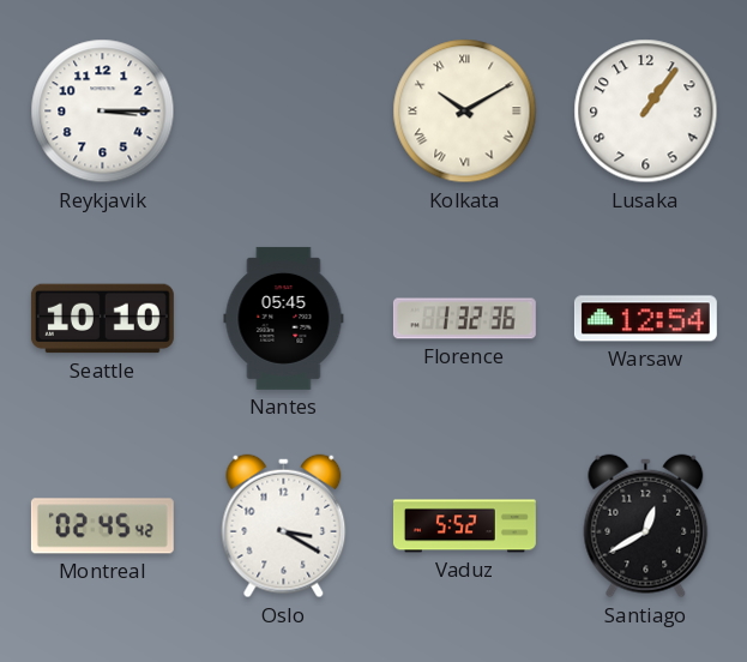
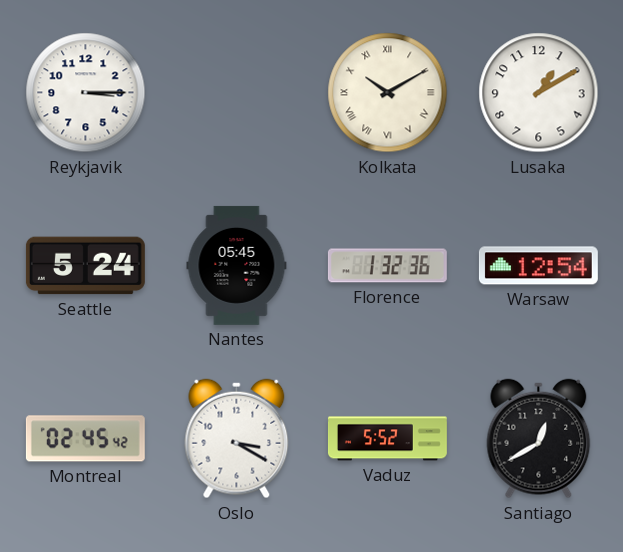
Lusaka: 1:06 -> 1:10 (539, 93)
Seattle: 10:10 -> 5:24 (85, 266)
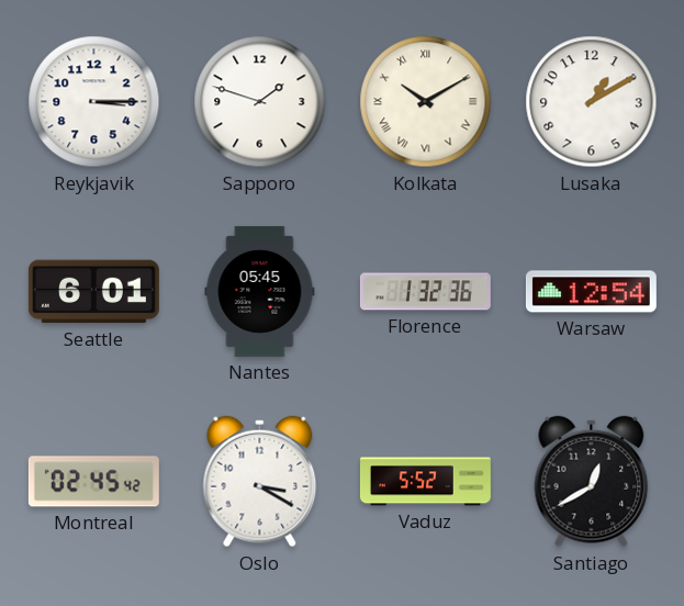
Sapporo: none -> 1:48 (260, 102)
Seattle: 5:24 -> 6:01 (93, 292)
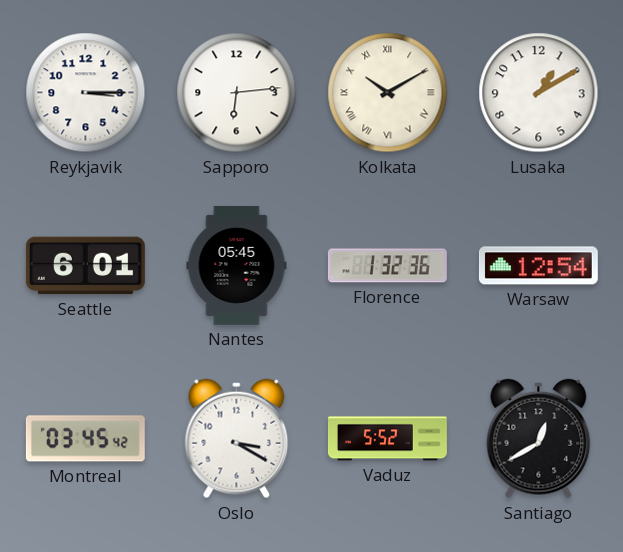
Sapporo: 1:48 -> 6:14 (237, 93)
Montreal: 02:45 -> 03:45 (85, 439)
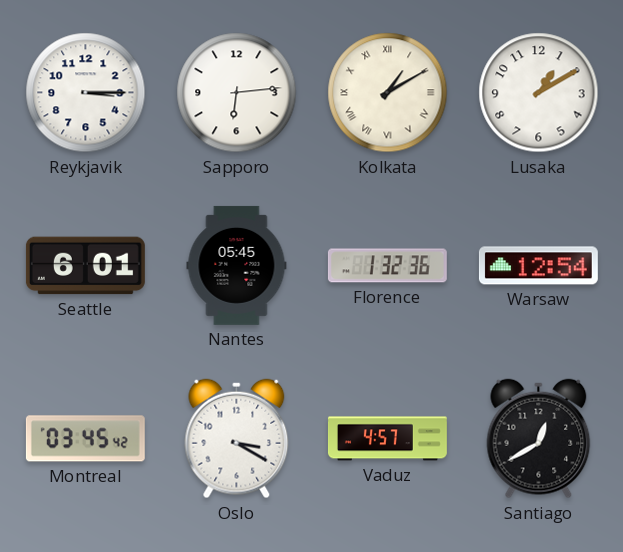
Kolkata: 10:10 -> 1:10 (388, 93)
Vaduz: 5:52 -> 4:57 (387, 439)
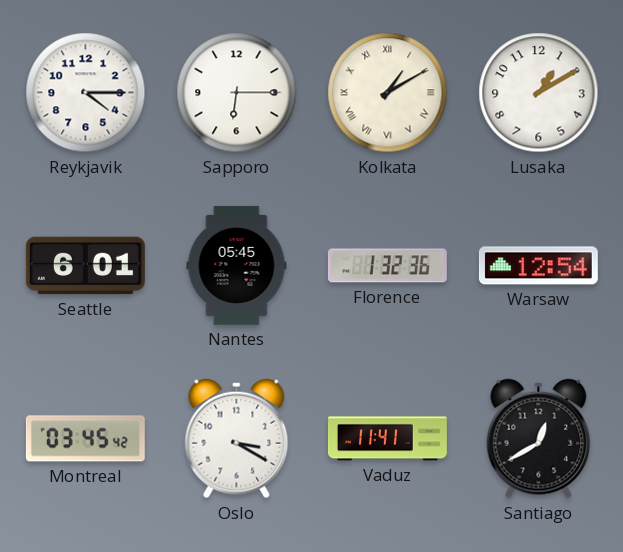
Reykjavik: 3:15 -> 4:15 (86, 93)
Sapporo: 6:14 -> 6:15 (237, 93)
Vaduz: 4:57 -> 11:41 (387, 439)
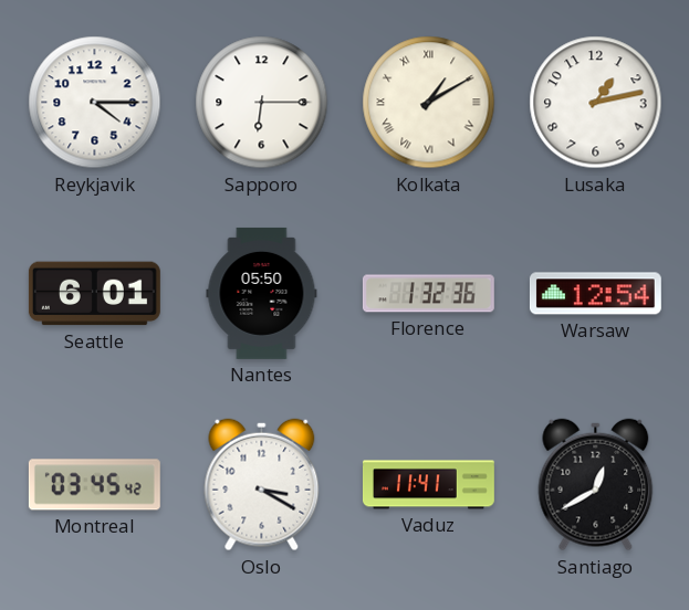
Lusaka: 1:10 -> 1:13 (596, 103)
Nantes: 05:45 -> 05:50 (262, 293)
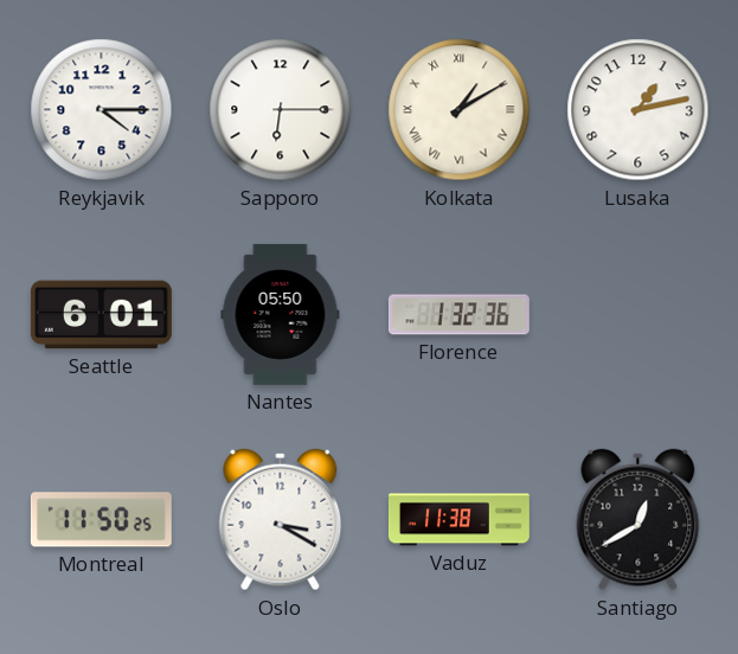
Warsaw: 12:54 -> none (595, 294)
Montreal: 03:45 -> 11:50 (101, 520)
Vaduz: 11:41 -> 11:38 (458, 520)
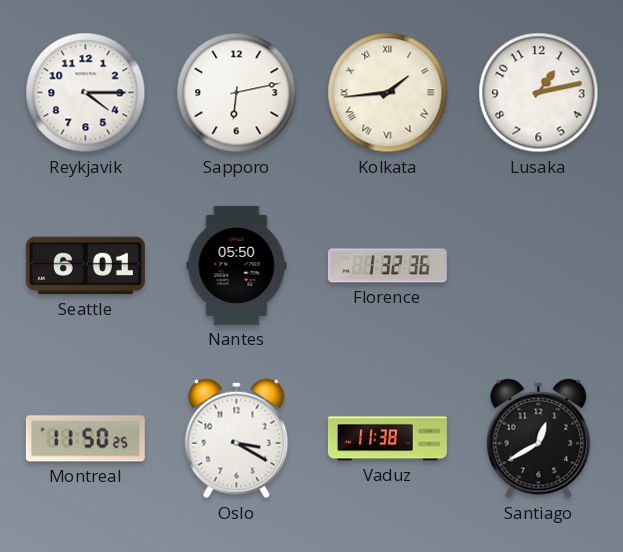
Sapporo: 6:15 -> 6:13 (237, 93)
Kolkata: 1:10 -> 1:44 (388, 93)
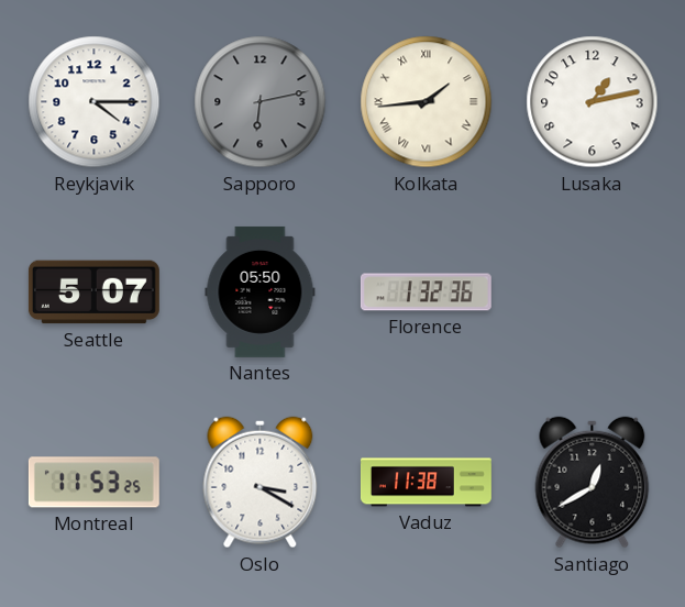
Sapporo dial: white -> grey (261, 102)
Seattle: 6:01 -> 5:07 (93, 293)
Montreal: 11:50 -> 11:53 (93, 483)
